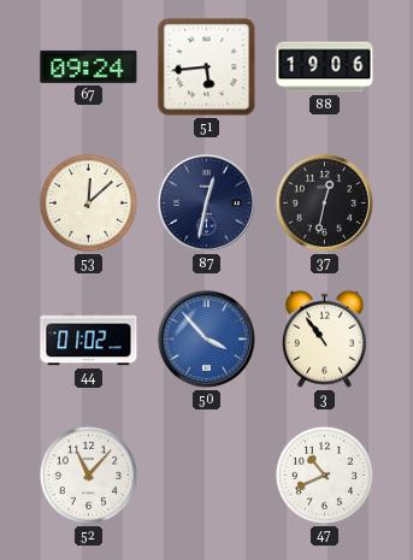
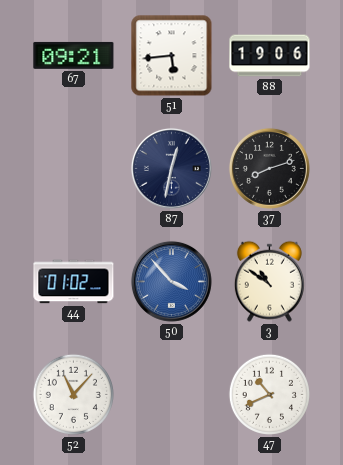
67: 09:24 -> 09:21 (74, 55)
53: 12:08 -> none (88, 202)
37: 12:32 -> 8:12 (269, 168)
3: 10:54 -> 10:51 (269, 281)
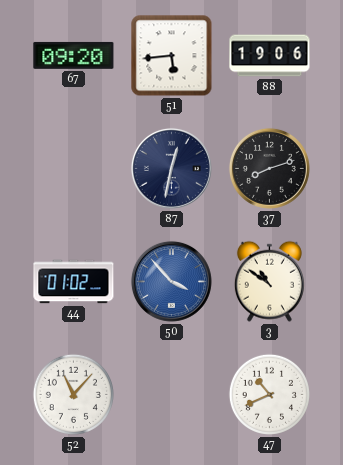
67: 09:21 -> 09:20 (74, 55)
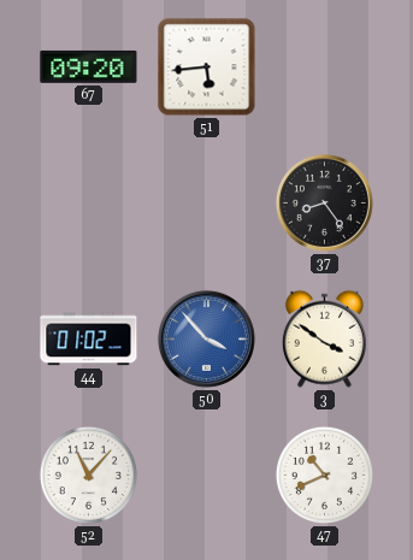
88: 19:06 -> none (270, 56)
87: 12:32 -> none (171, 168)
37: 8:12 -> 8:24 (324, 202)
3: 10:51 -> 3:51 (324, 338)
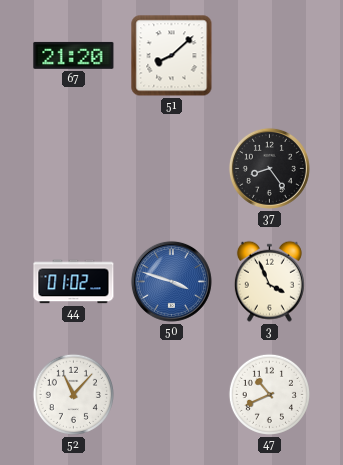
67: 09:20 -> 21:20 (74, 55)
51: 5:44 -> 8:08 (172, 56)
50: 3:53 -> 3:48 (171, 281)
3: 3:51 -> 3:56 (269, 281)
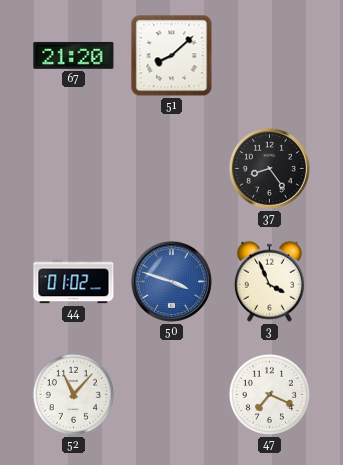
47: 10:41 -> 7:19 (269, 394)
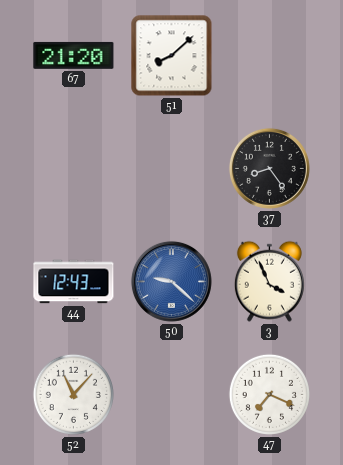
44: 01:02 -> 12:43 (74, 282)
50: 3:48 -> 9:22 (171, 281)
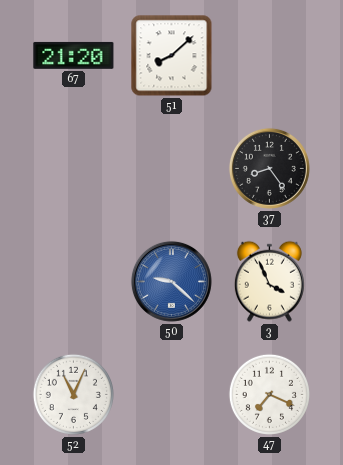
44: 12:43 -> none (74, 282)
52: 11:07 -> 11:04 (73, 394)
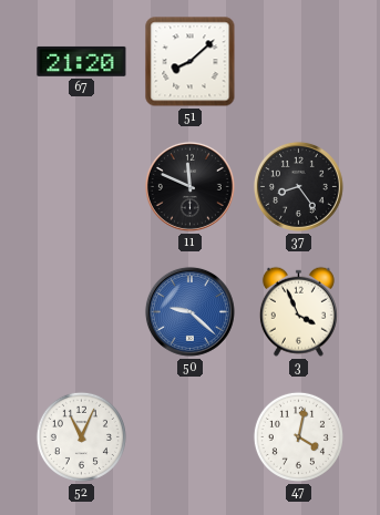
11: none -> 11:49 (189, 186)
47: 7:19 -> 4:02 (298, 436)
